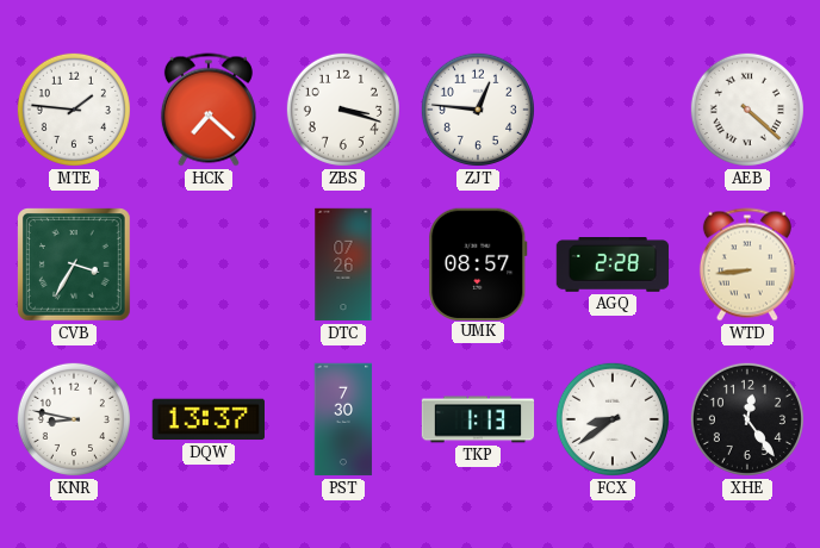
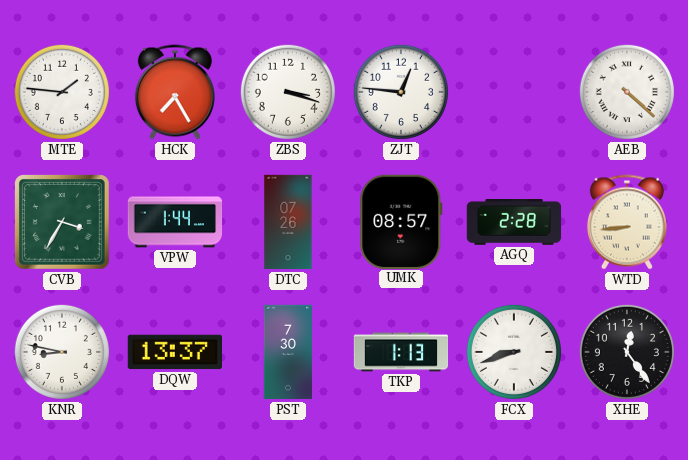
HCK: 7:22 -> 7:25 (175, 92)
VPW: none -> 1:44 (175, 222)
FCX: 8:39 -> 8:42 (514, 352)
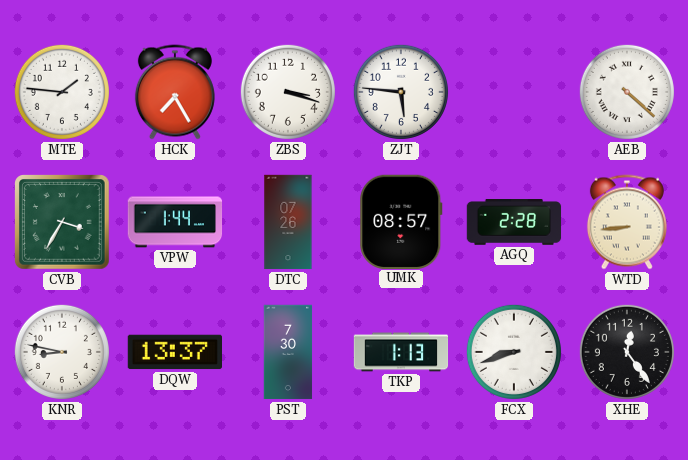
ZJT: 12:46 -> 5:46 (401, 92)
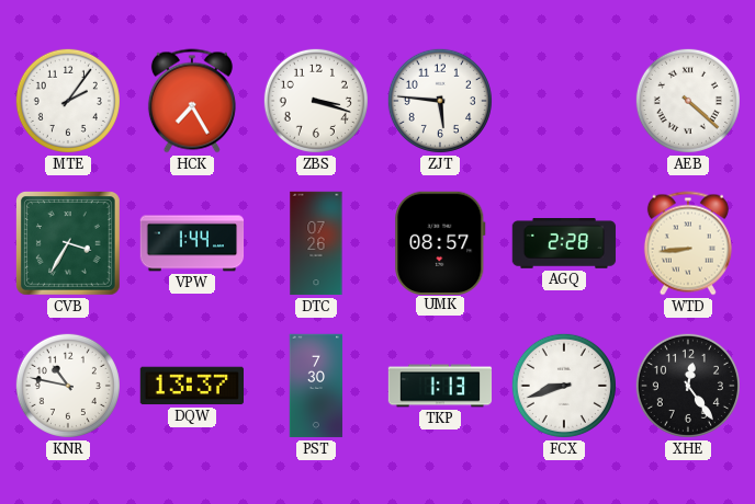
MTE: 1:46 -> 2:06 (68, 101)
KNR: 8:47 -> 10:47 (68, 386)
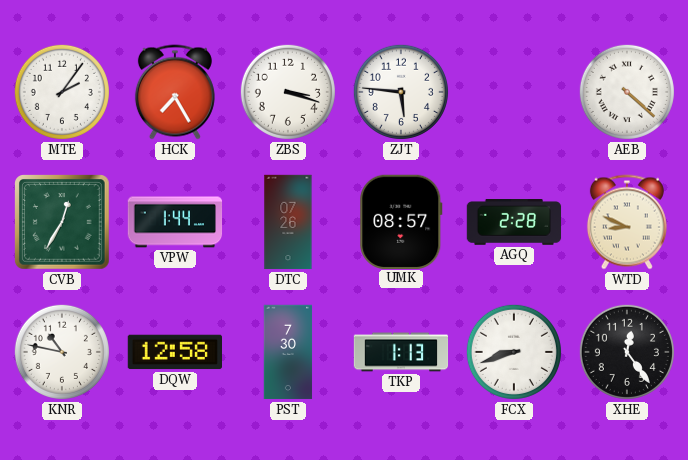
CVB: 3:35 -> 12:35 (63, 223)
WTD: 8:44 -> 8:49 (627, 222)
DQW: 13:37 -> 12:58 (174, 352)
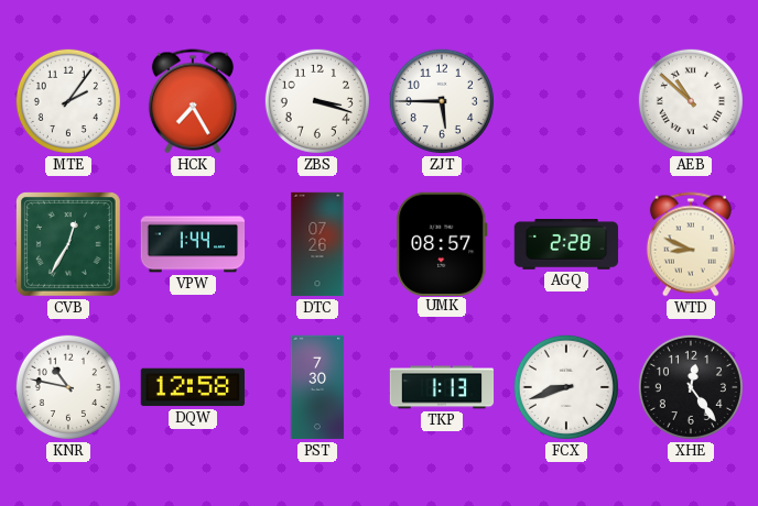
ZJT: 5:46 -> 5:45 (442, 101)
AEB: 4:22 -> 10:52 (691, 101)
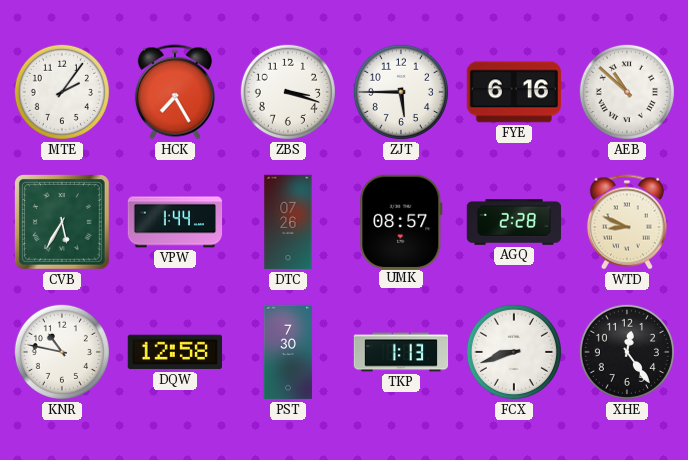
FYE: none -> 6:16 (513, 92)
CVB: 12:35 -> 5:35 (63, 223)
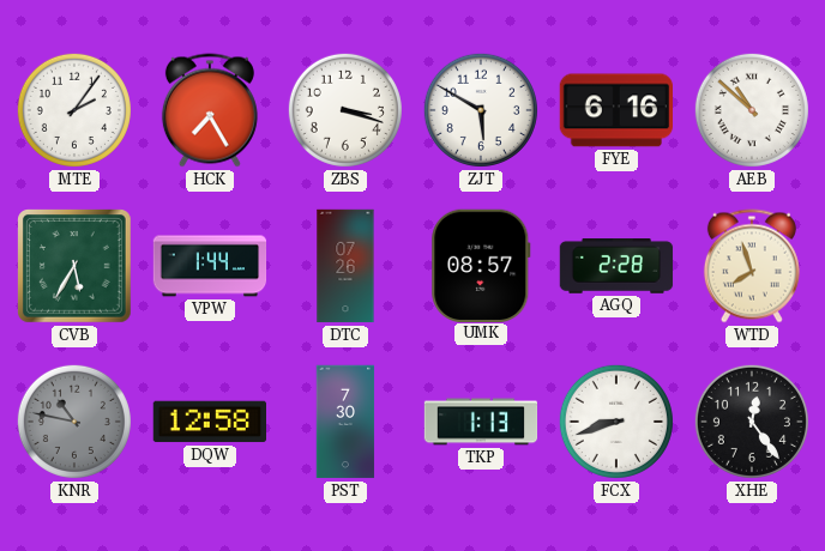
ZJT: 5:45 -> 5:50 (481, 110)
WTD: 8:49 -> 7:57 (752, 266)
KNR dial: white -> grey (74, 422)
